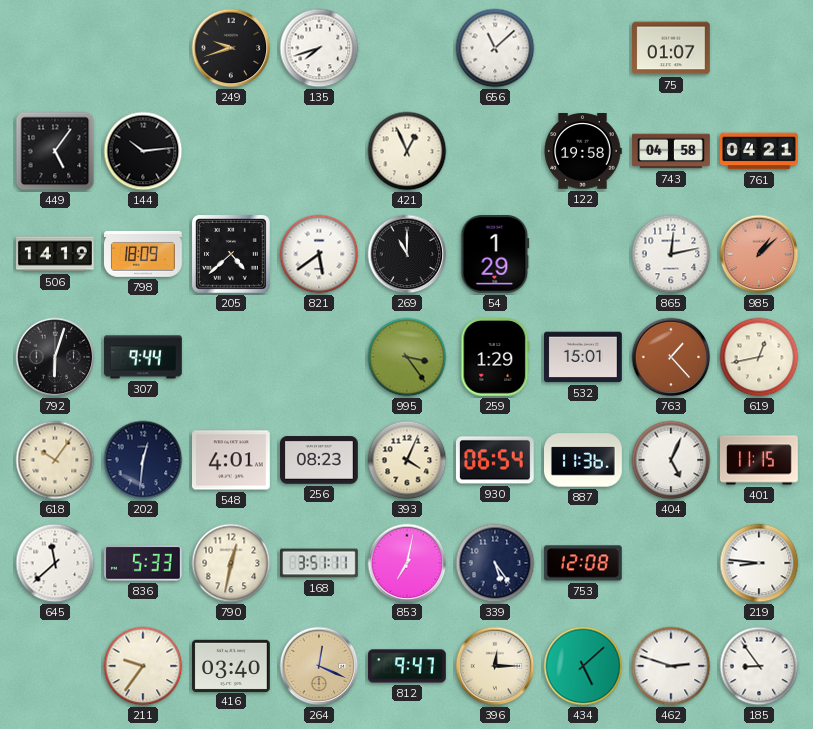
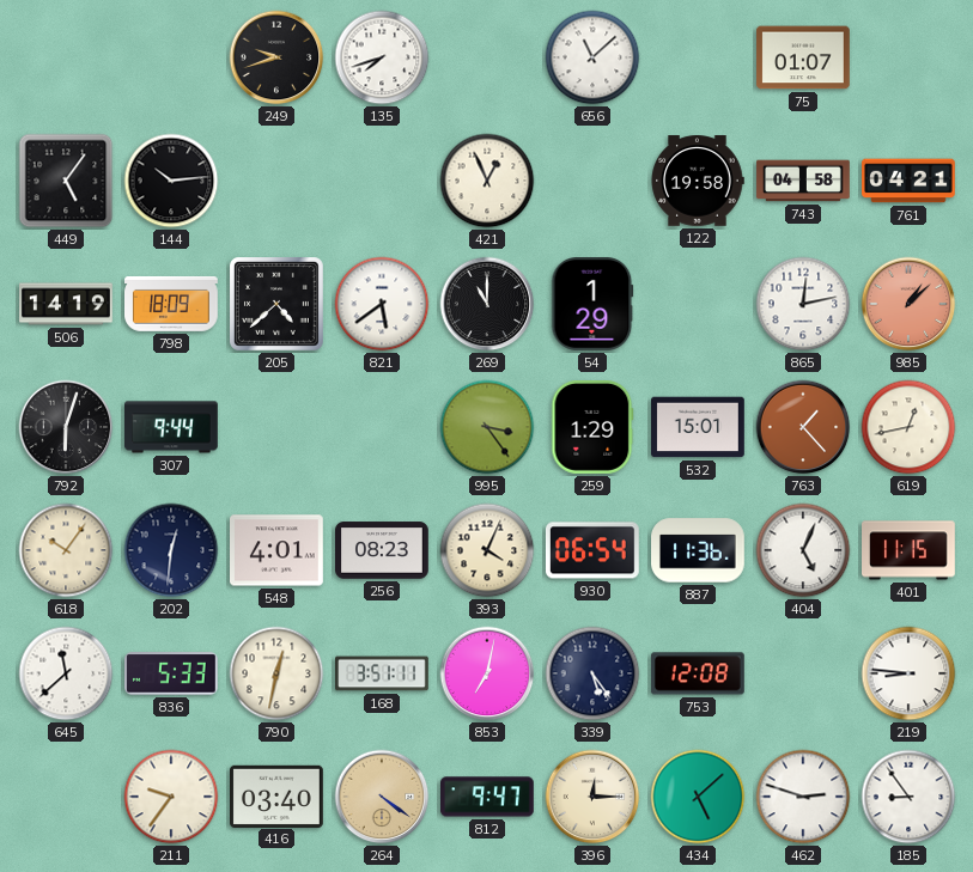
264: 12:19 -> 4:21 (382, 797)
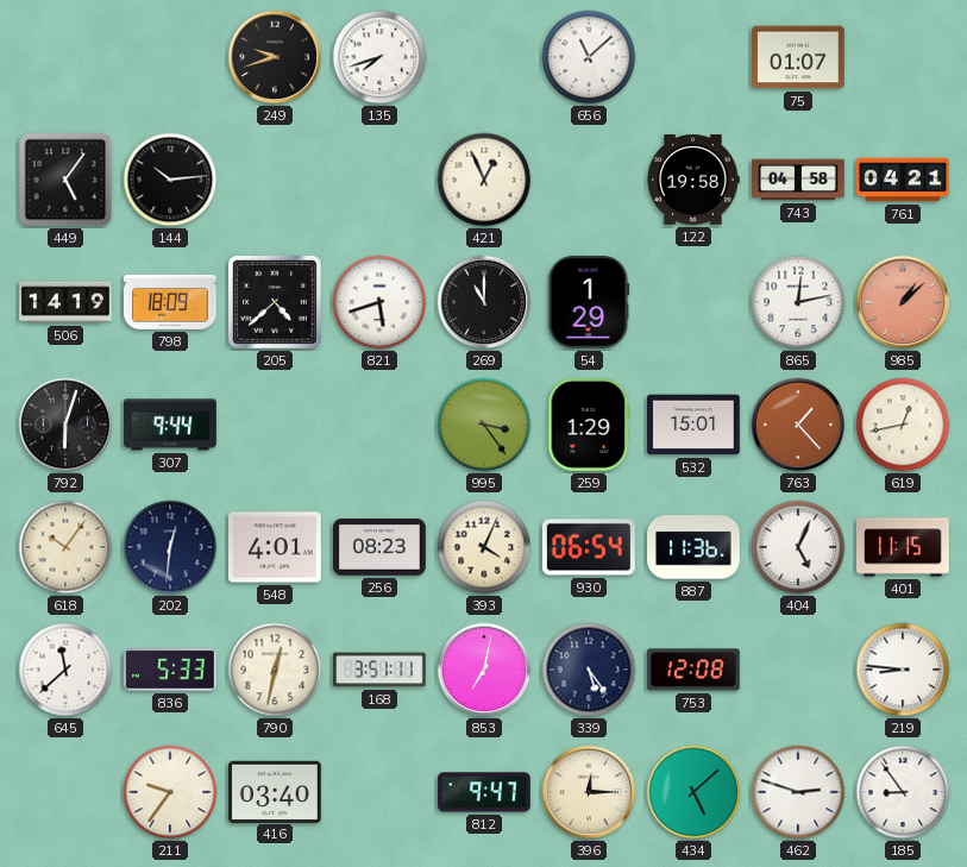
821: 5:39 -> 5:42 (379, 302)
264: 4:21 -> none (382, 797)
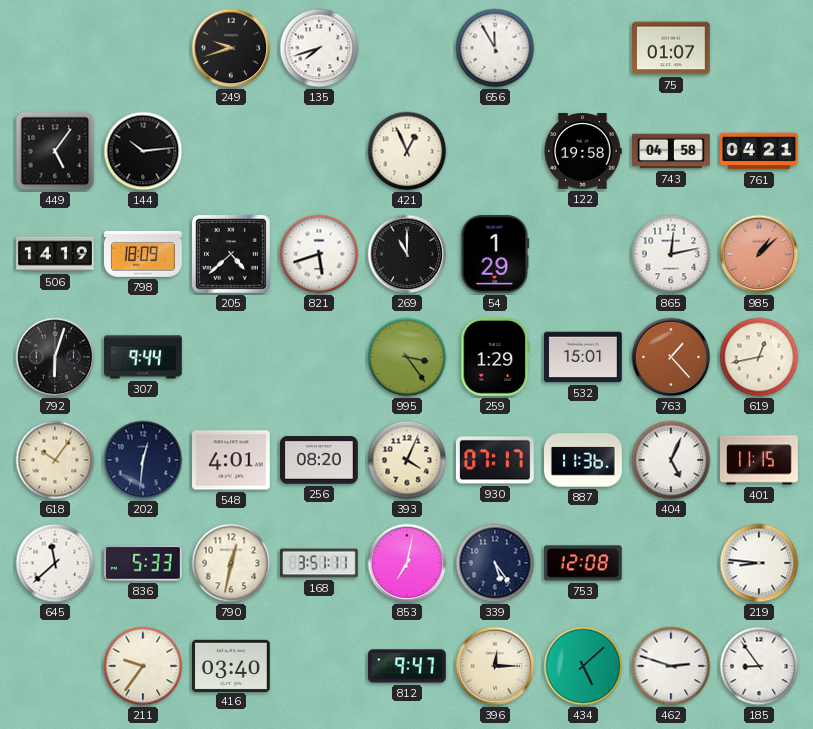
656: 11:08 -> 11:55 (495, 48)
256: 08:23 -> 08:20 (320, 460)
930: 06:54 -> 07:17 (495, 460)
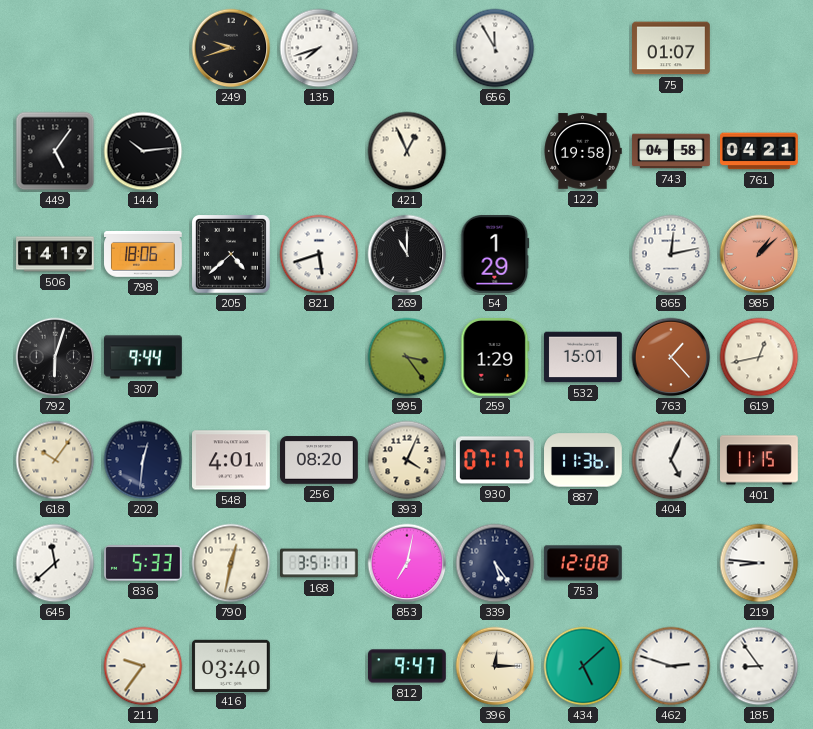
798: 18:09 -> 18:06 (144, 254)
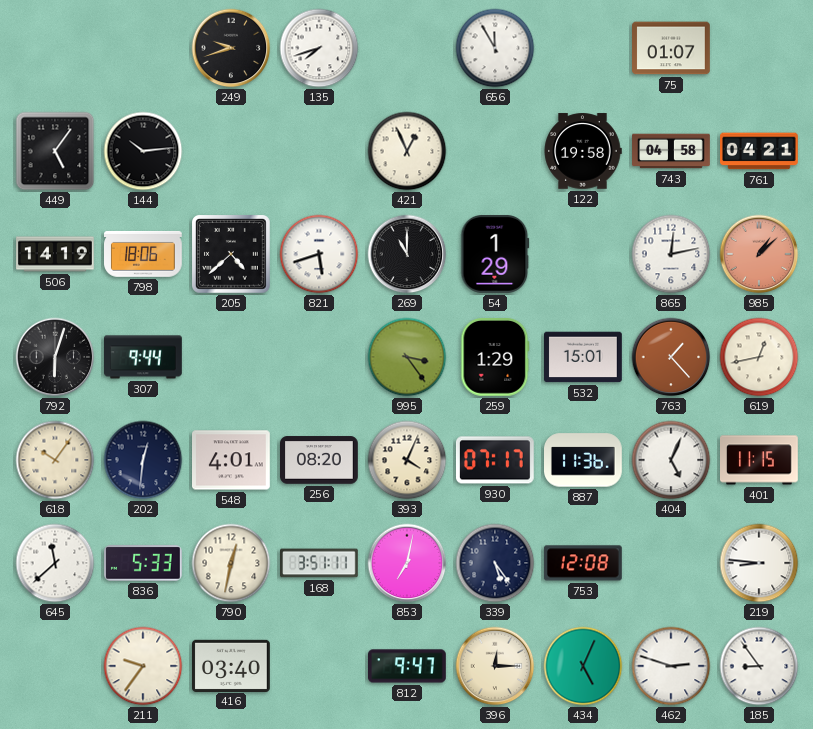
434: 5:08 -> 5:04 (583, 666)
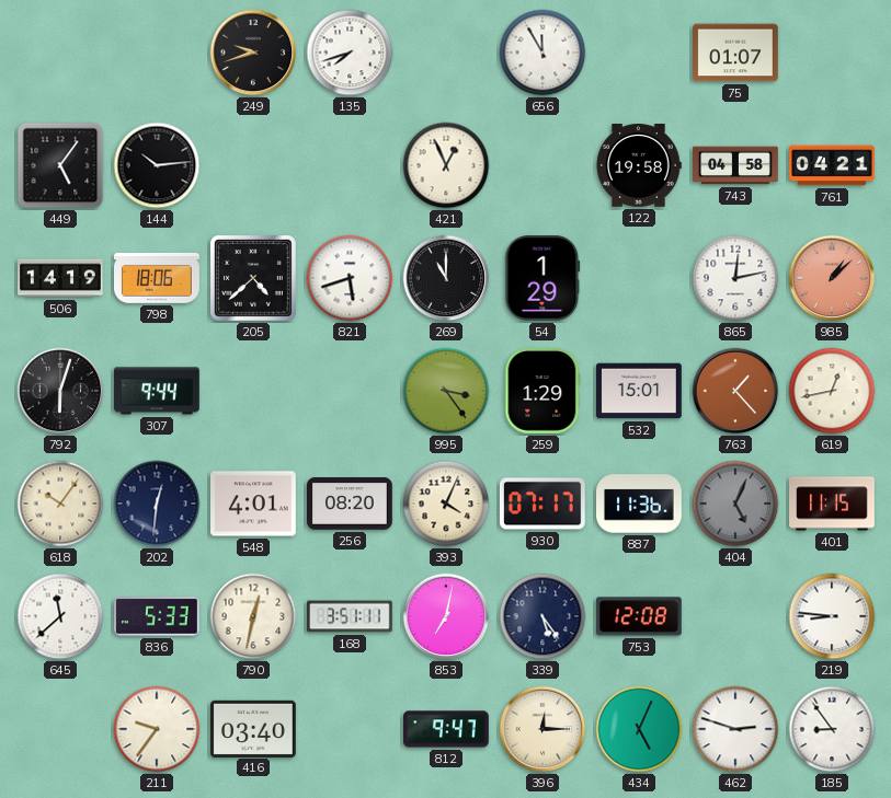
404 dial: white -> grey (735, 504)
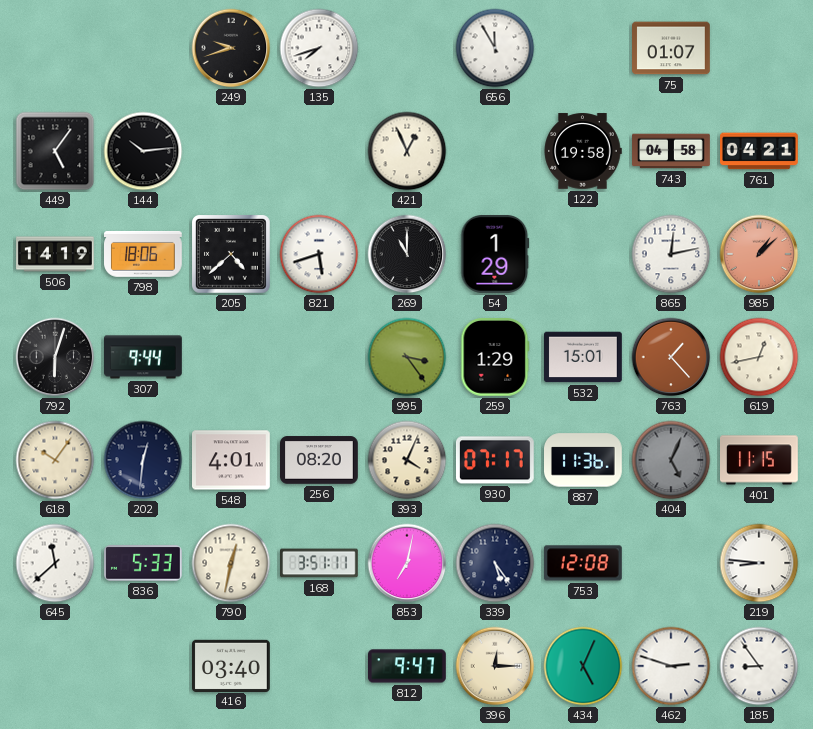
211: 9:36 -> none (157, 729)
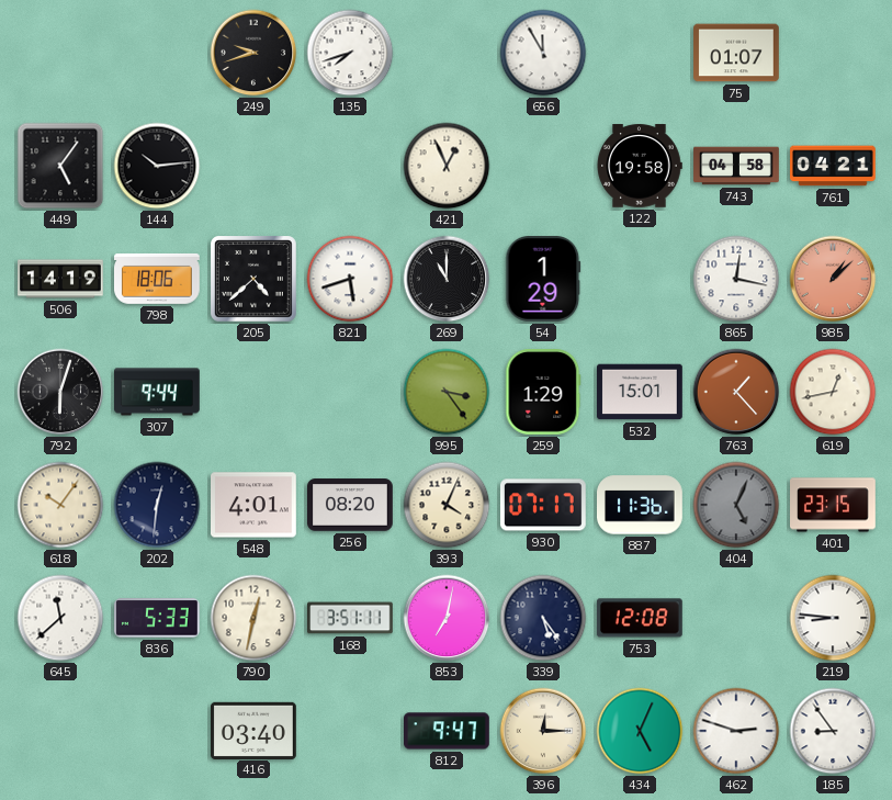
865: 12:13 -> 12:17 (736, 279)
401: 11:15 -> 23:15 (834, 505)
